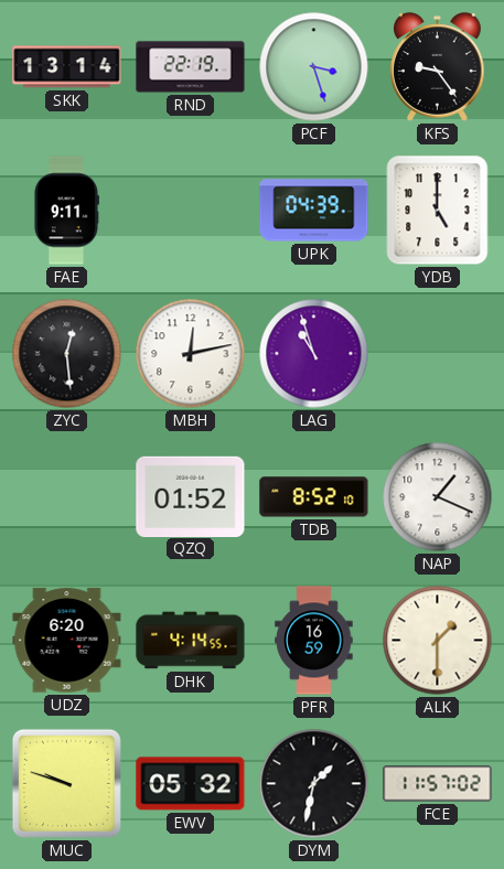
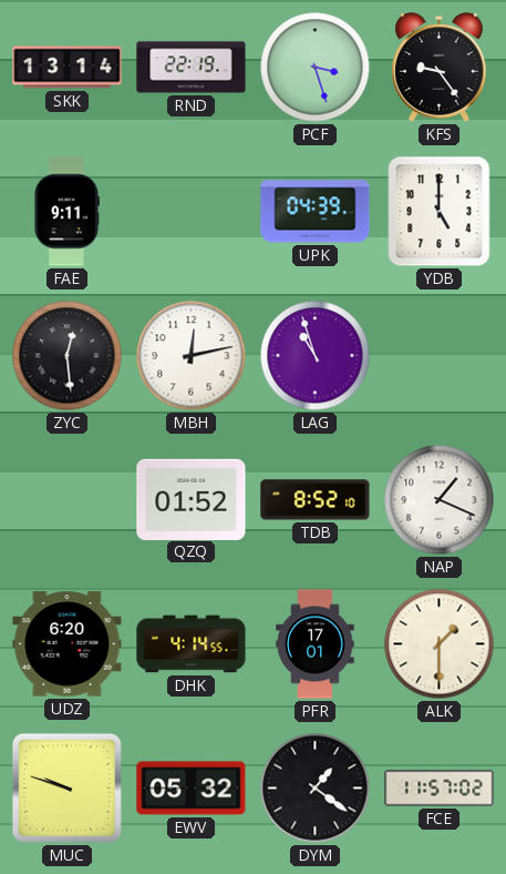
PFR: 16:59 -> 17:01 (316, 644)
DYM: 1:32 -> 1:21 (316, 789)
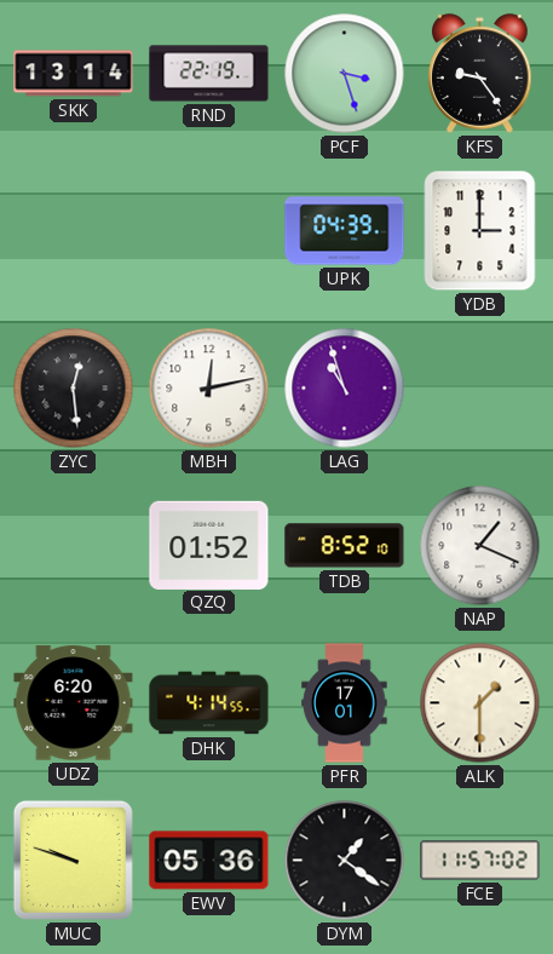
FAE: 9:11 -> none (66, 212)
YDB: 5:00 -> 3:00 (480, 231)
EWV: 05:32 -> 05:36 (209, 861)
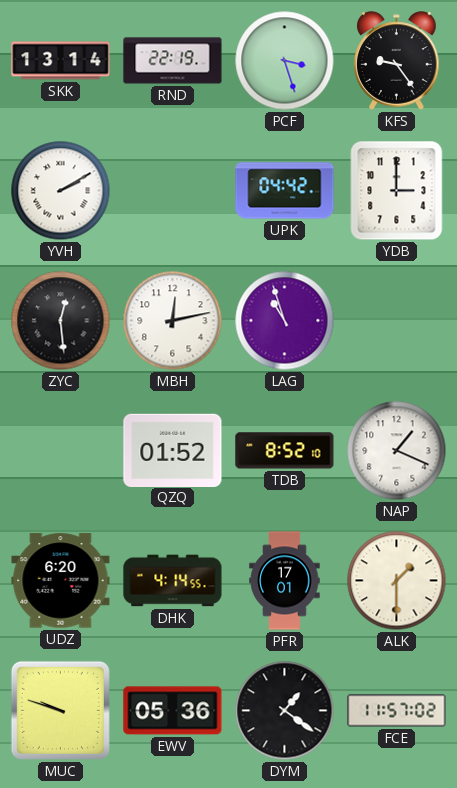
YVH: none -> 2:10 (61, 191)
UPK: 04:39 -> 04:42 (285, 191)
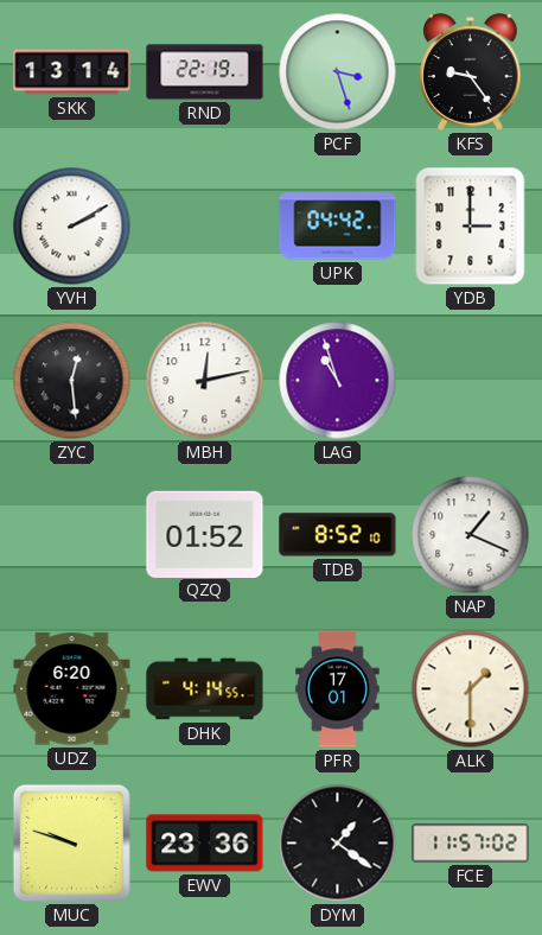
EWV: 05:36 -> 23:36 (205, 844)
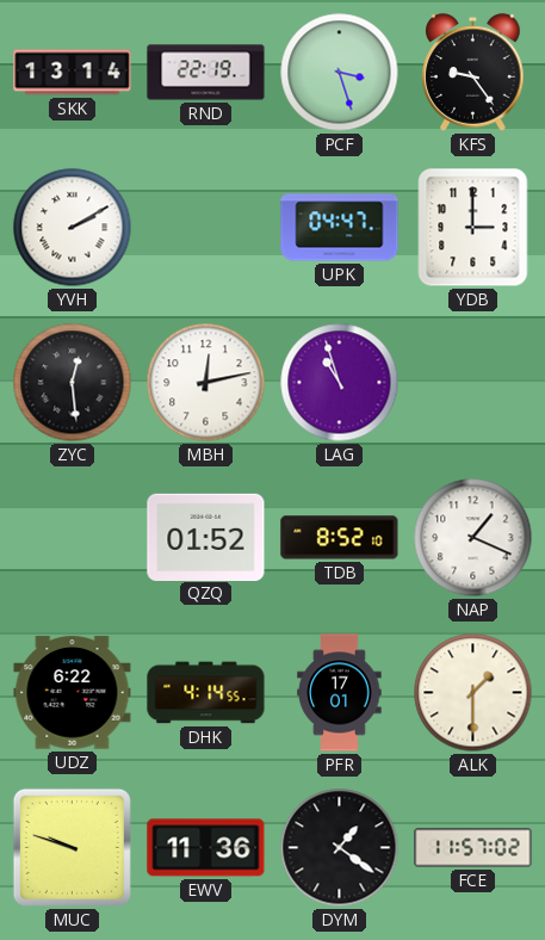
UPK: 04:42 -> 04:47 (340, 228)
UDZ: 6:20 -> 6:22 (73, 693)
EWV: 23:36 -> 11:36 (206, 848)
